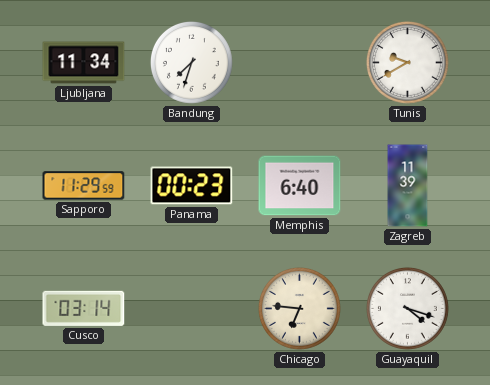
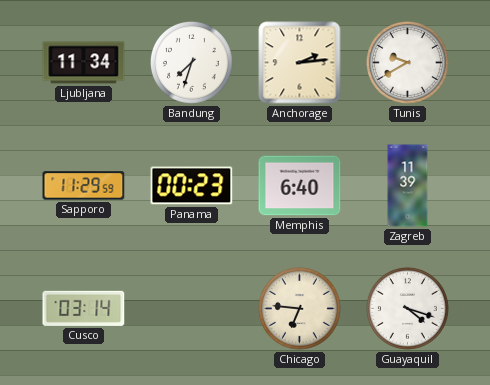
Anchorage: none -> 2:14 (300, 63)
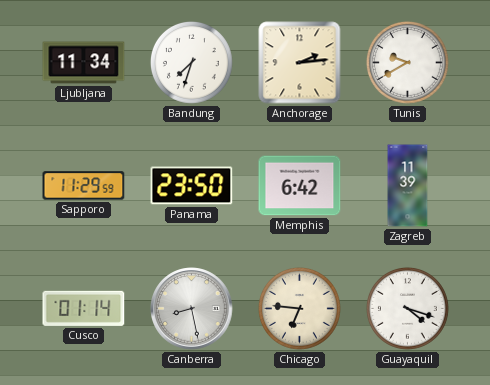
Panama: 00:23 -> 23:50 (192, 186)
Memphis: 6:40 -> 6:42 (300, 186)
Cusco: 03:14 -> 01:14 (84, 308)
Canberra: none -> 8:28 (192, 309)
